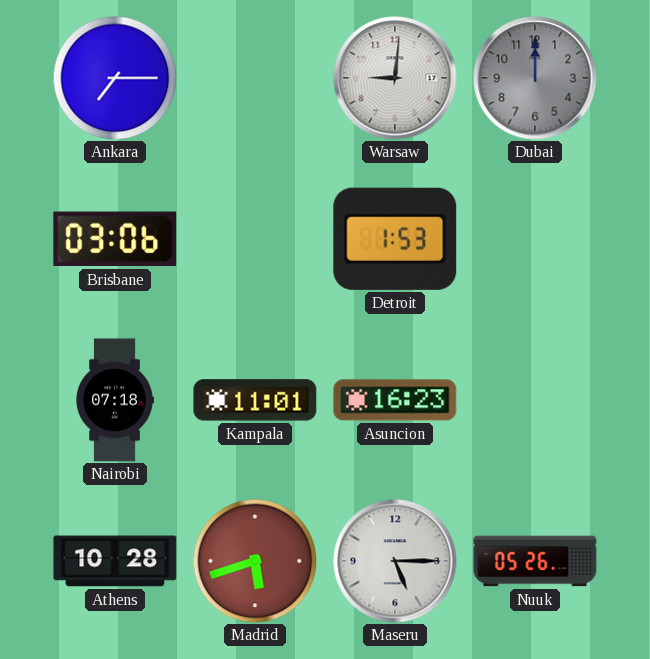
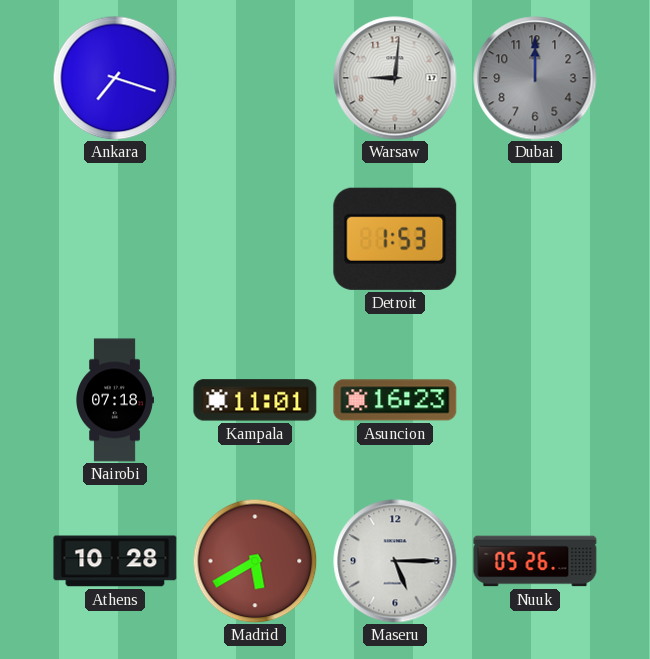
Ankara: 7:15 -> 7:18 (115, 78)
Brisbane: 03:06 -> none (115, 239)
Madrid: 5:42 -> 5:40 (255, 561)
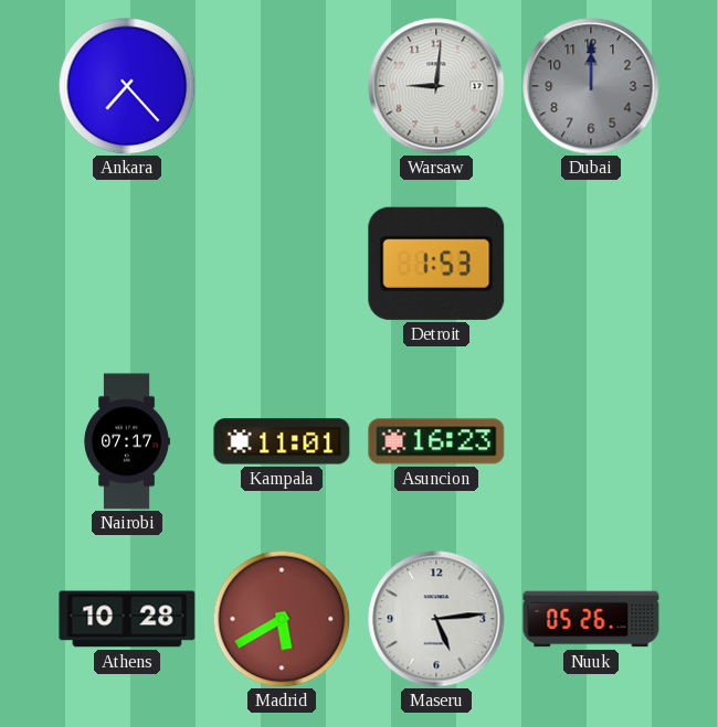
Ankara: 7:18 -> 7:23 (127, 86)
Nairobi: 07:18 -> 07:17 (127, 441)
Maseru: 5:15 -> 5:14 (436, 619)
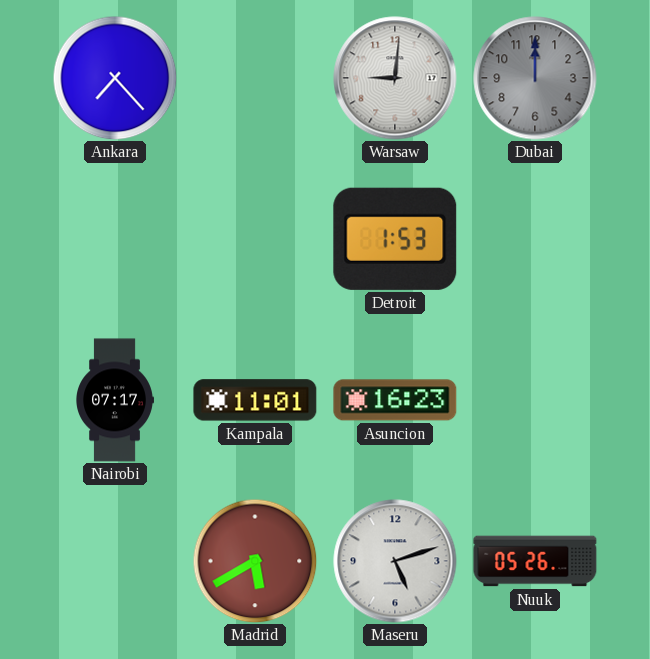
Athens: 10:28 -> none (127, 619)
Maseru: 5:14 -> 5:12 (395, 561)
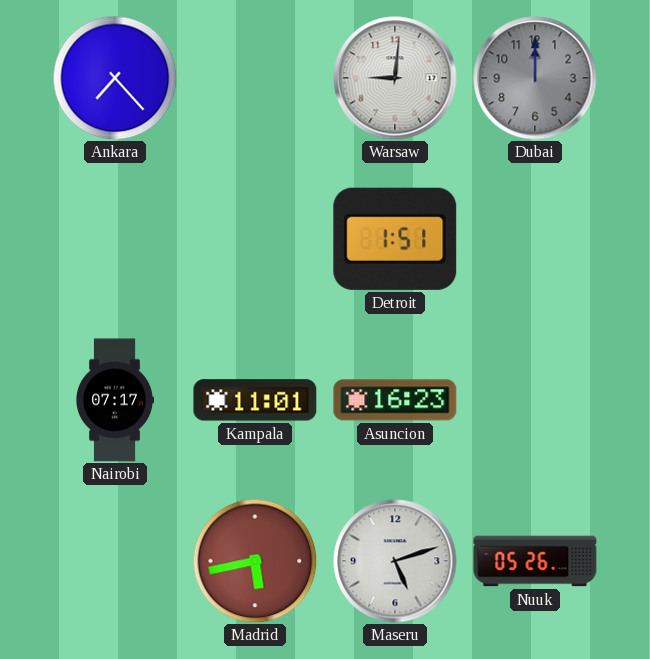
Detroit: 1:53 -> 1:51 (395, 239)
Madrid: 5:40 -> 5:43 (255, 561)
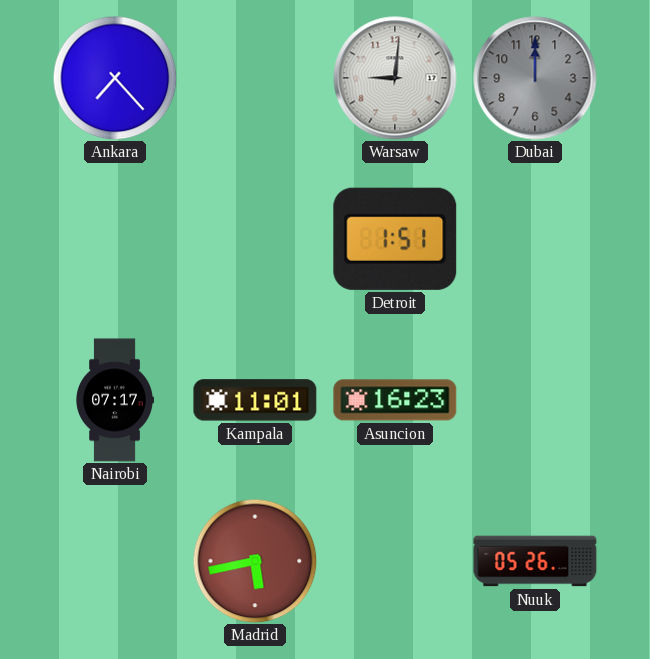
Maseru: 5:12 -> none (395, 561)
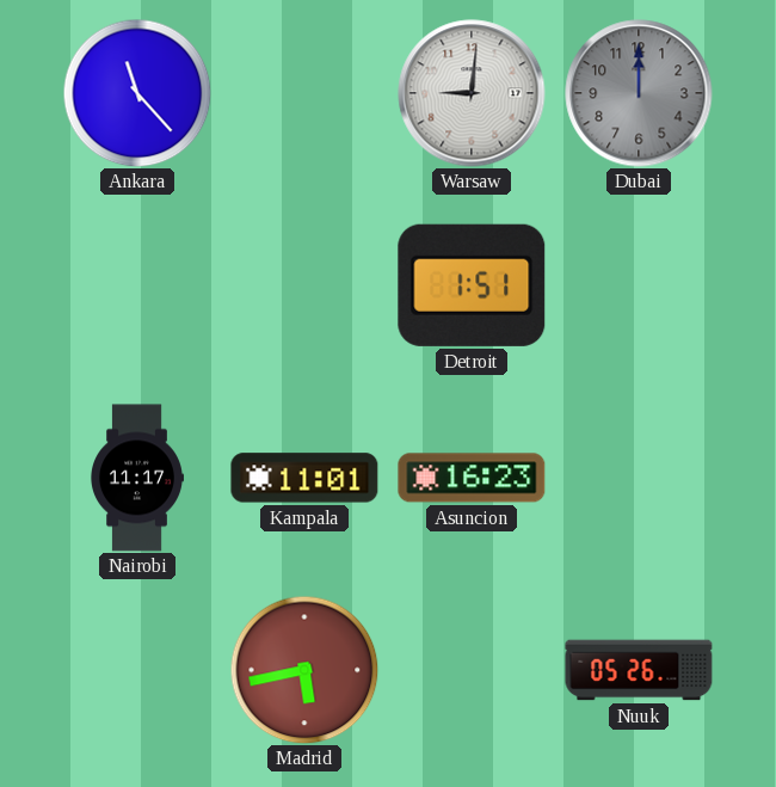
Ankara: 7:23 -> 11:23 (137, 93)
Nairobi: 07:17 -> 11:17 (137, 478)
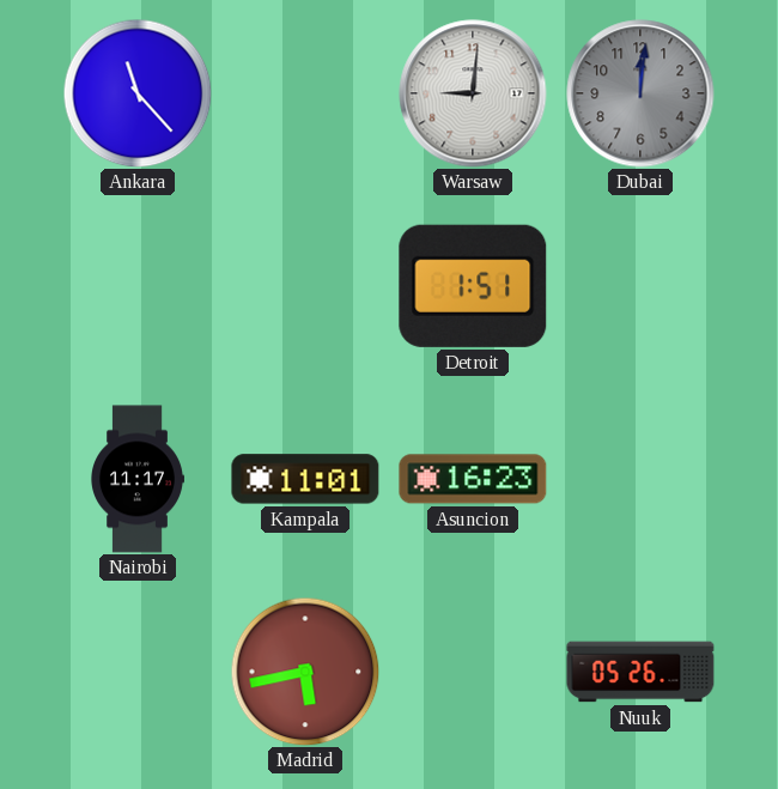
Dubai: 12:00 -> 12:01 (640, 93)
